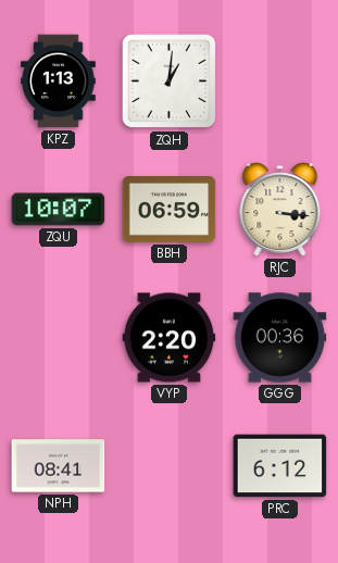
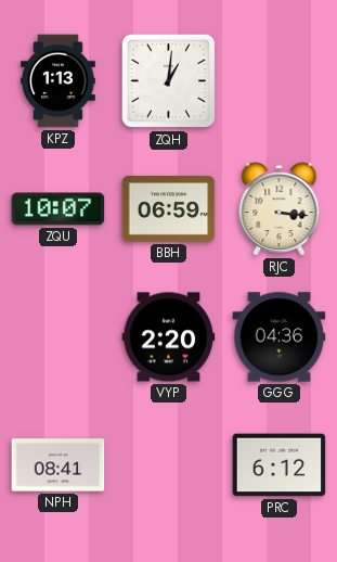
GGG: 00:36 -> 04:36 (280, 337)
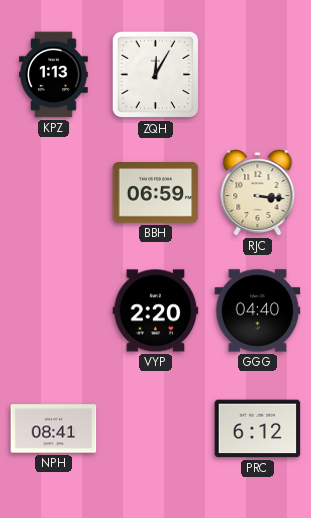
ZQH: 1:01 -> 12:05 (156, 75)
ZQU: 10:07 -> none (59, 209)
GGG: 04:36 -> 04:40 (258, 311)
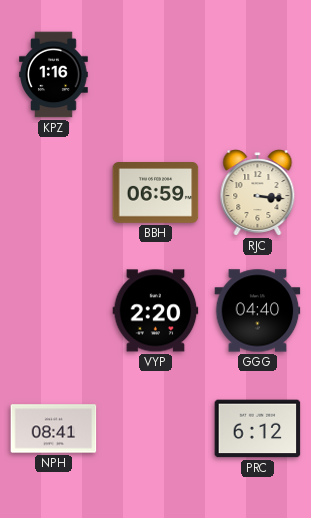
KPZ: 1:13 -> 1:16 (54, 75)
ZQH: 12:05 -> none (156, 75)
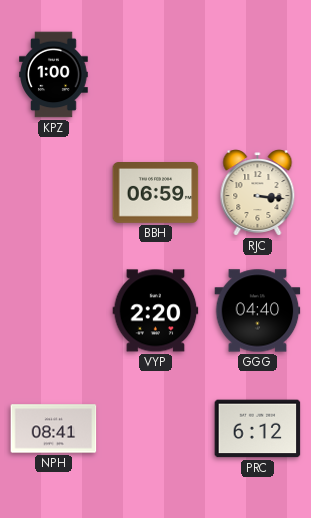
KPZ: 1:16 -> 1:00 (54, 75)
